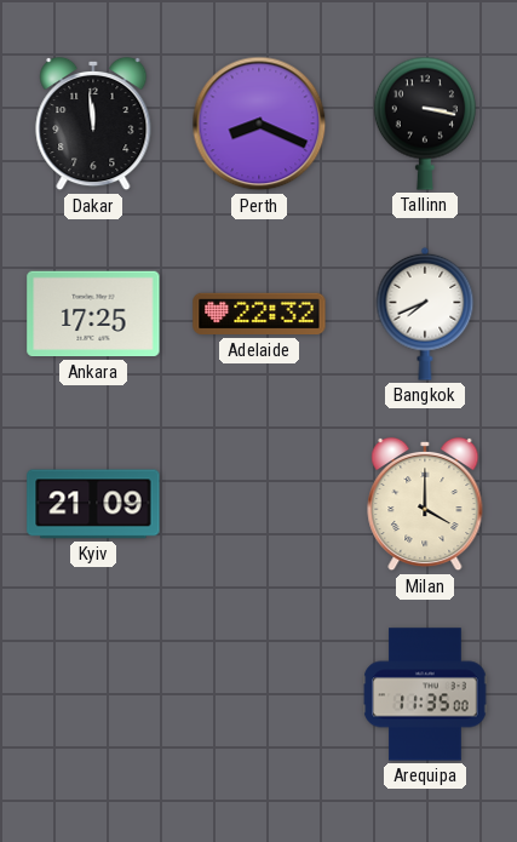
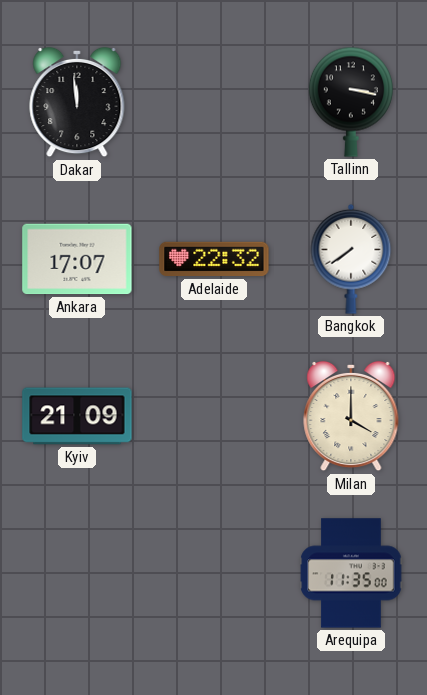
Perth: 8:19 -> none (259, 124)
Ankara: 17:25 -> 17:07 (77, 259)
Bangkok: 7:41 -> 7:39 (351, 259)
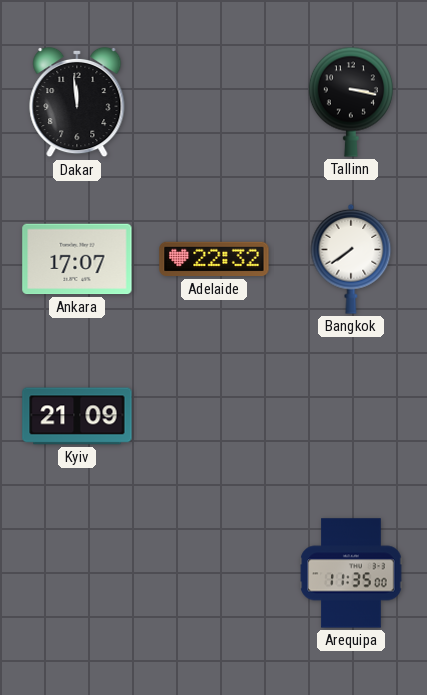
Milan: 4:00 -> none (351, 416)
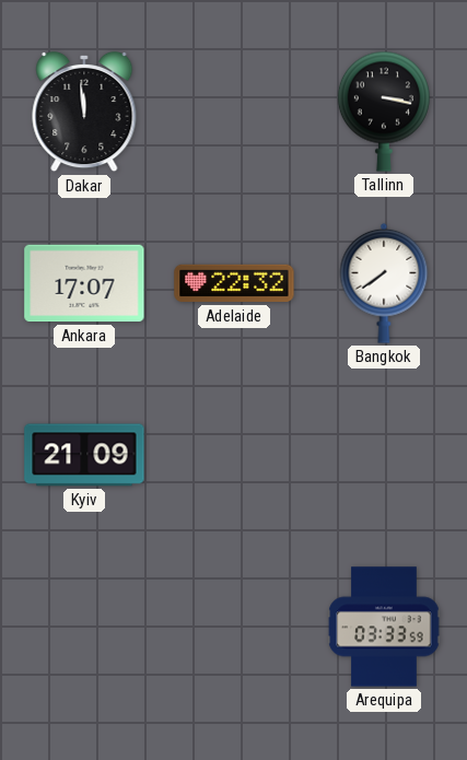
Arequipa: 11:35 -> 03:33 (384, 627)
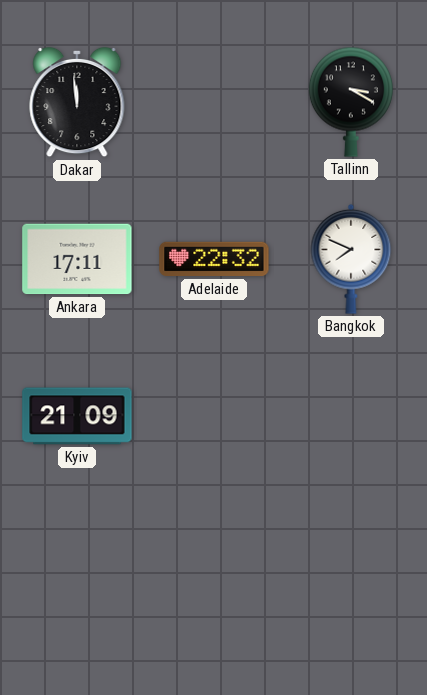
Tallinn: 3:17 -> 3:20 (351, 102)
Ankara: 17:07 -> 17:11 (77, 259)
Bangkok: 7:39 -> 7:49 (351, 259)
Arequipa: 03:33 -> none (384, 627)
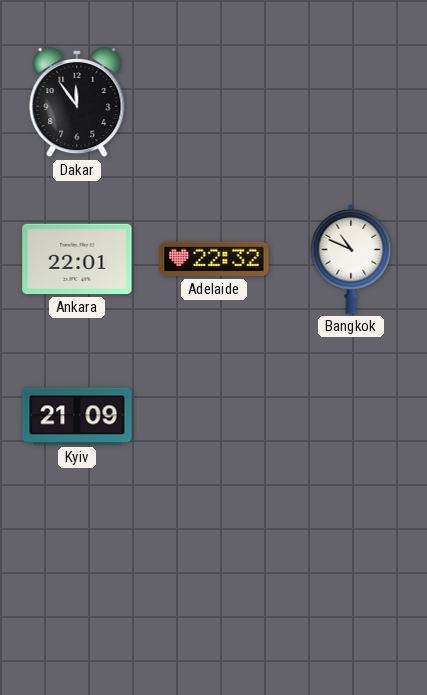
Dakar: 11:59 -> 11:54 (77, 102)
Tallinn: 3:20 -> none (351, 102)
Ankara: 17:11 -> 22:01 (77, 259)
Bangkok: 7:49 -> 10:49 (351, 259)
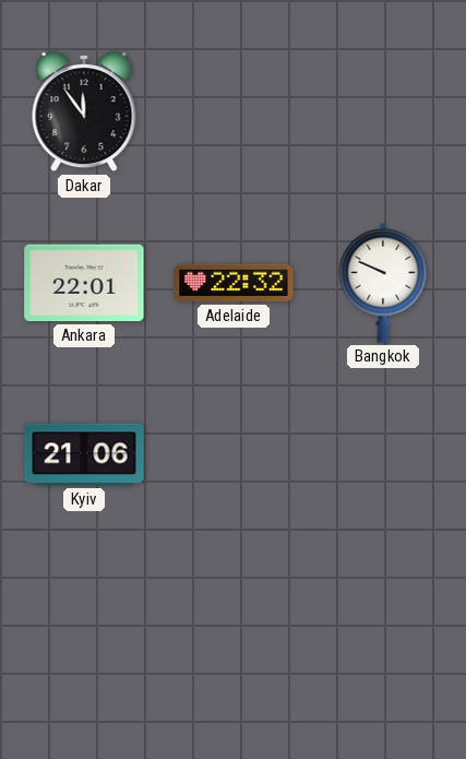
Bangkok: 10:49 -> 9:49 (383, 283)
Kyiv: 21:09 -> 21:06 (84, 454)
